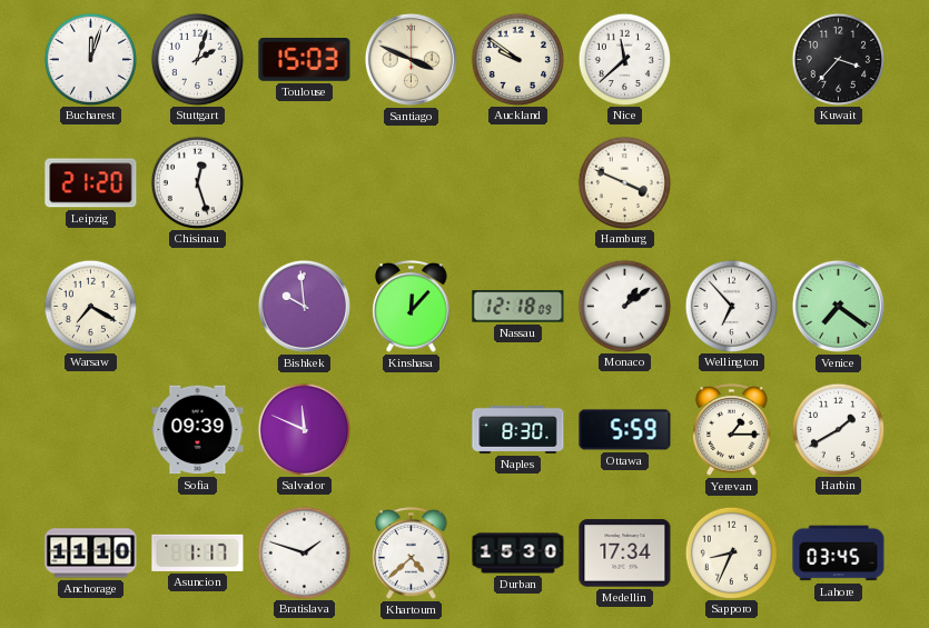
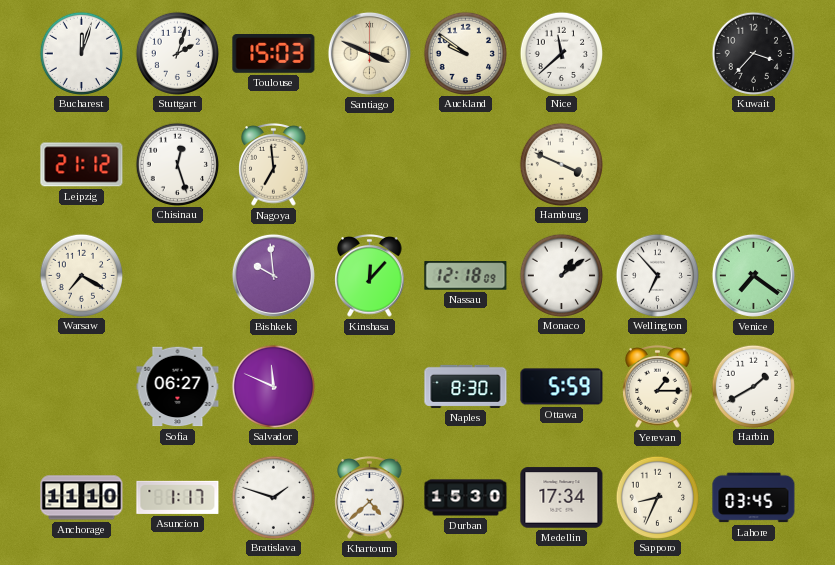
Leipzig: 21:20 -> 21:12 (82, 165)
Nagoya: none -> 6:59 (274, 165)
Sofia: 09:39 -> 06:27 (178, 387)
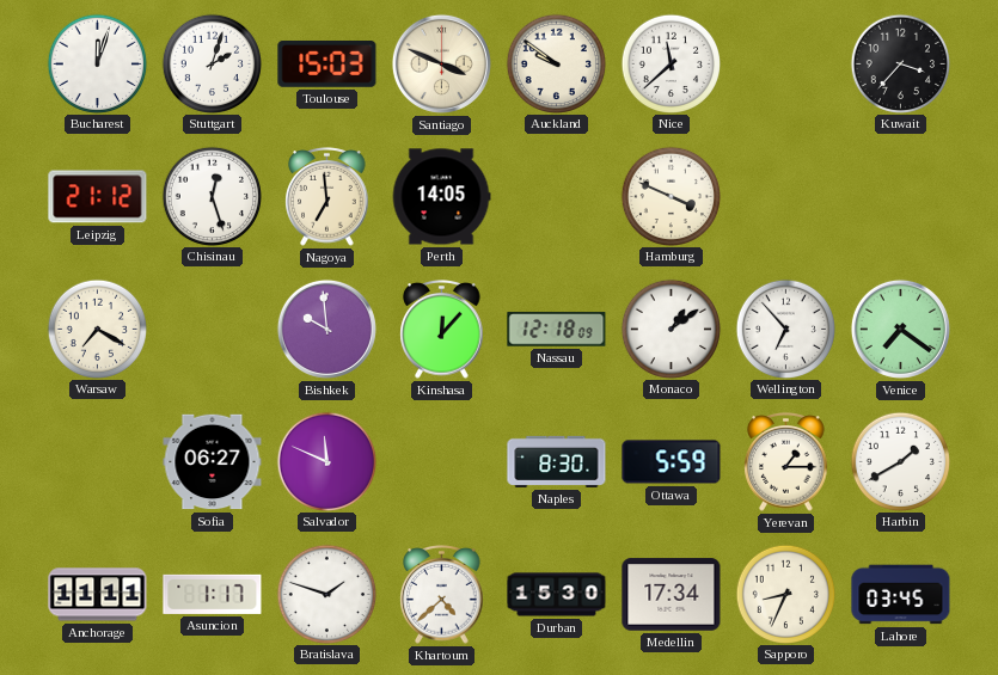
Perth: none -> 14:05 (441, 197)
Anchorage: 11:10 -> 11:11 (98, 595)
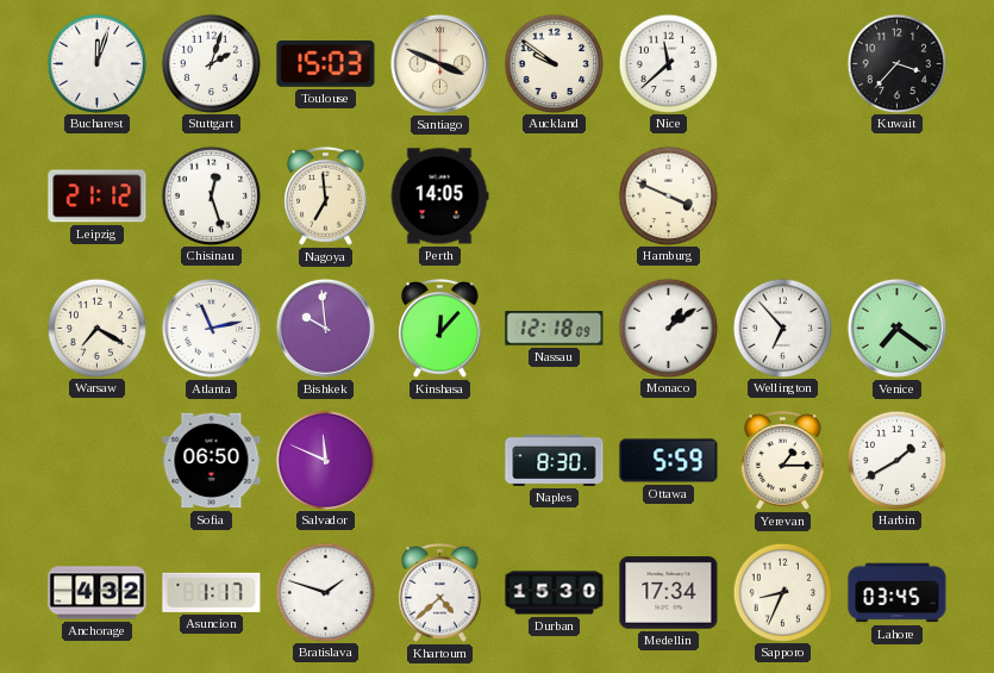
Atlanta: none -> 11:13 (211, 328)
Sofia: 06:27 -> 06:50 (212, 461)
Anchorage: 11:11 -> 4:32 (98, 593)
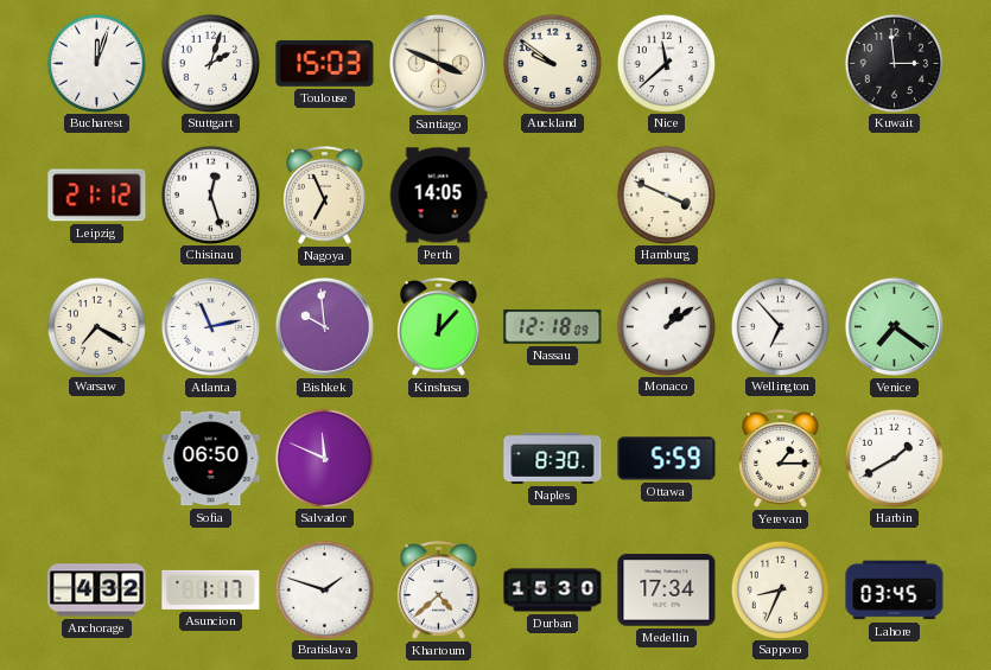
Kuwait: 3:37 -> 2:59 (894, 63)
Nagoya: 6:59 -> 6:56 (325, 196)
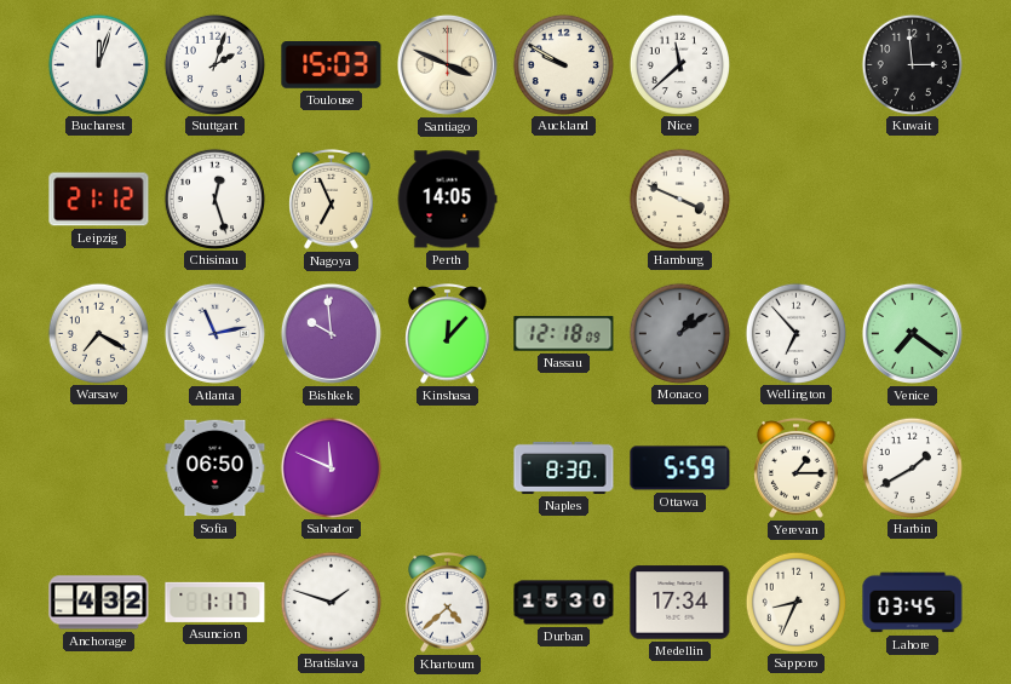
Auckland: 9:51 -> 9:50 (563, 64)
Monaco dial: white -> grey (679, 333)
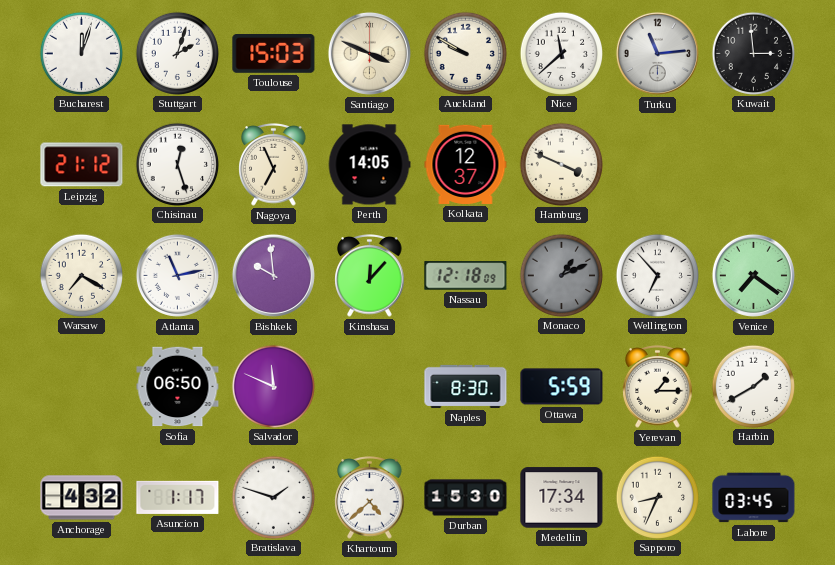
Turku: none -> 11:14 (657, 53)
Kolkata: none -> 12:37 (466, 164)
Monaco: 1:09 -> 1:11 (561, 275)
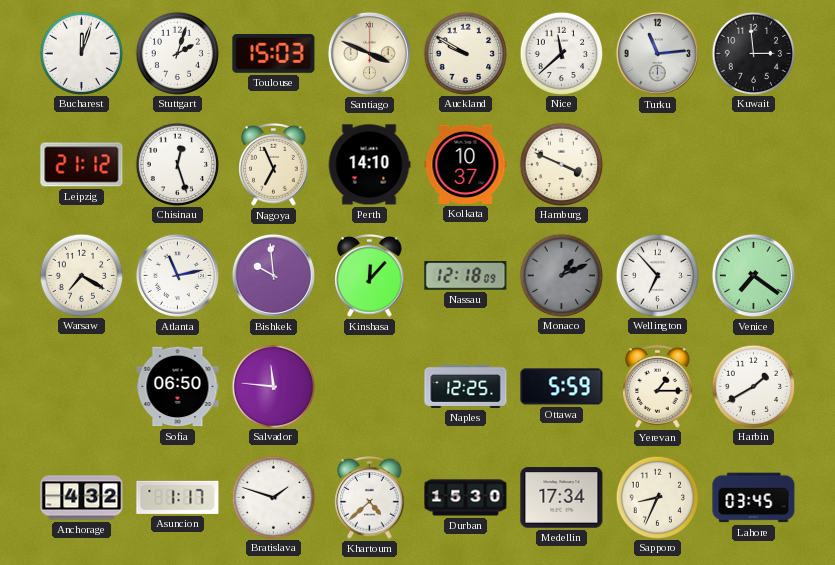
Perth: 14:05 -> 14:10 (369, 165)
Kolkata: 12:37 -> 10:37 (466, 164)
Salvador: 11:49 -> 11:46 (273, 386)
Naples: 8:30 -> 12:25 (466, 386)
